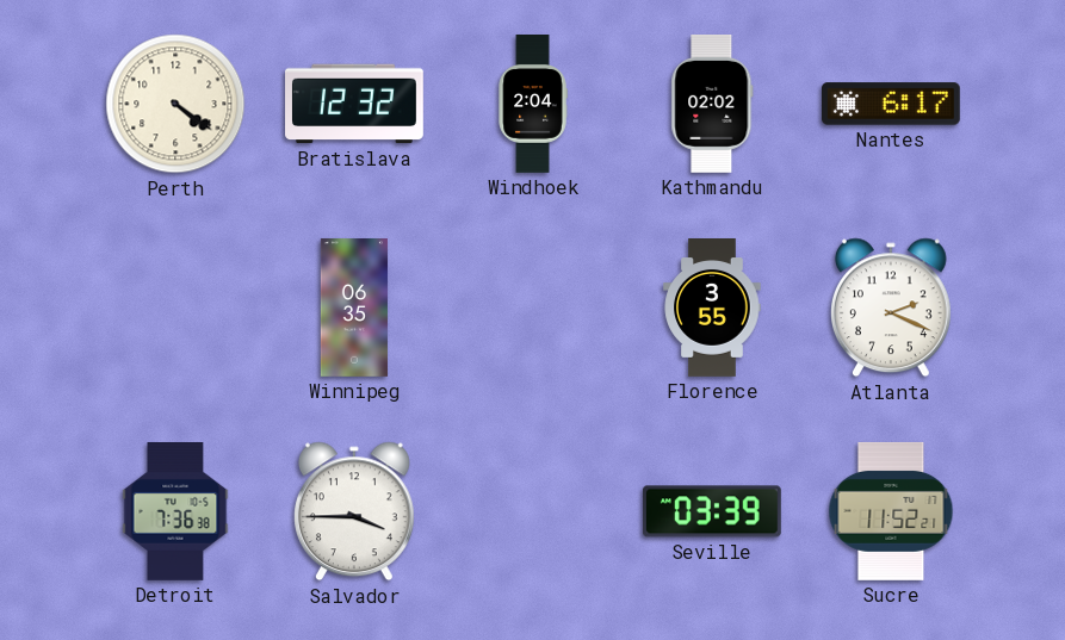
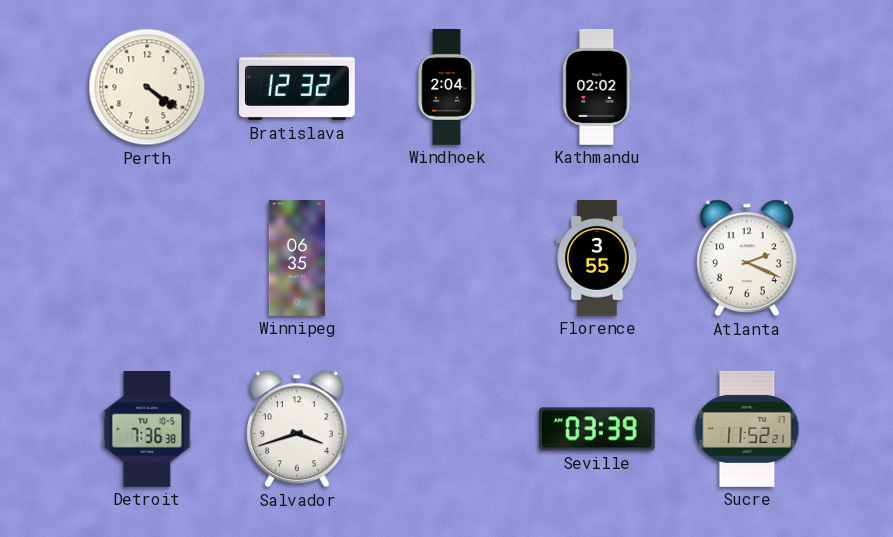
Nantes: 6:17 -> none (891, 104)
Salvador: 3:45 -> 3:42 (297, 429)
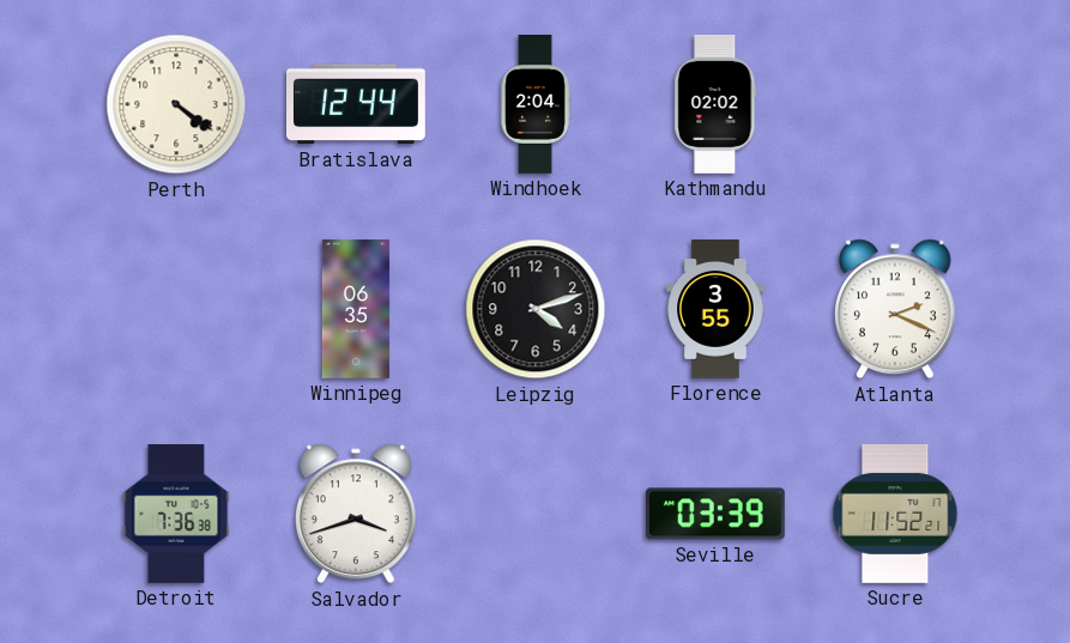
Bratislava: 12:32 -> 12:44 (357, 104)
Leipzig: none -> 4:12 (536, 309)
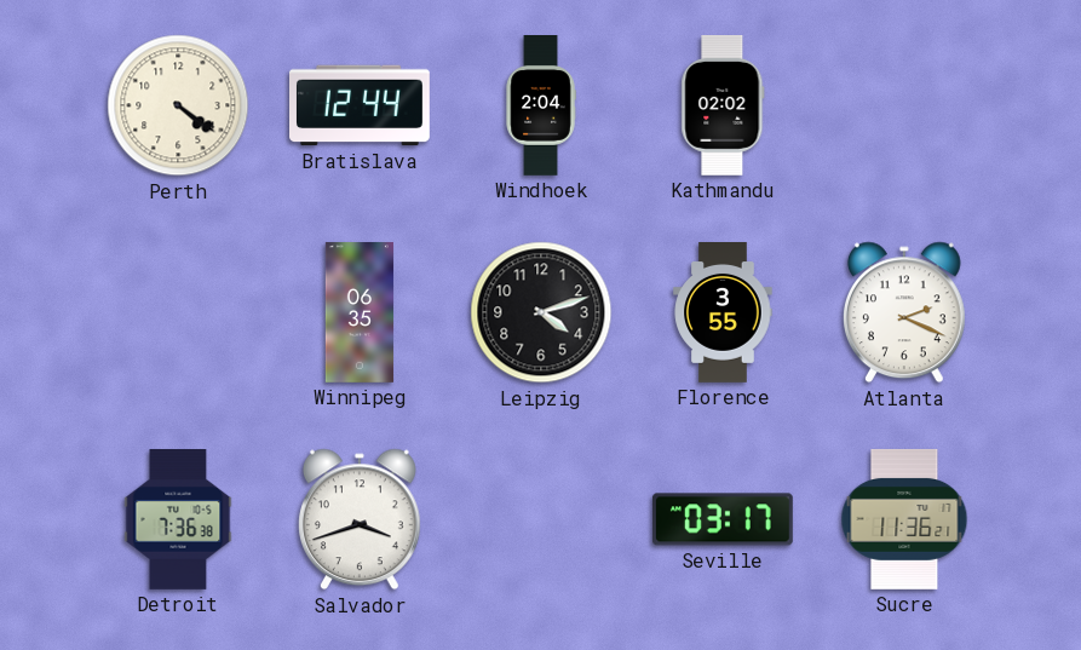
Seville: 03:39 -> 03:17 (723, 519)
Sucre: 11:52 -> 11:36 (904, 519)
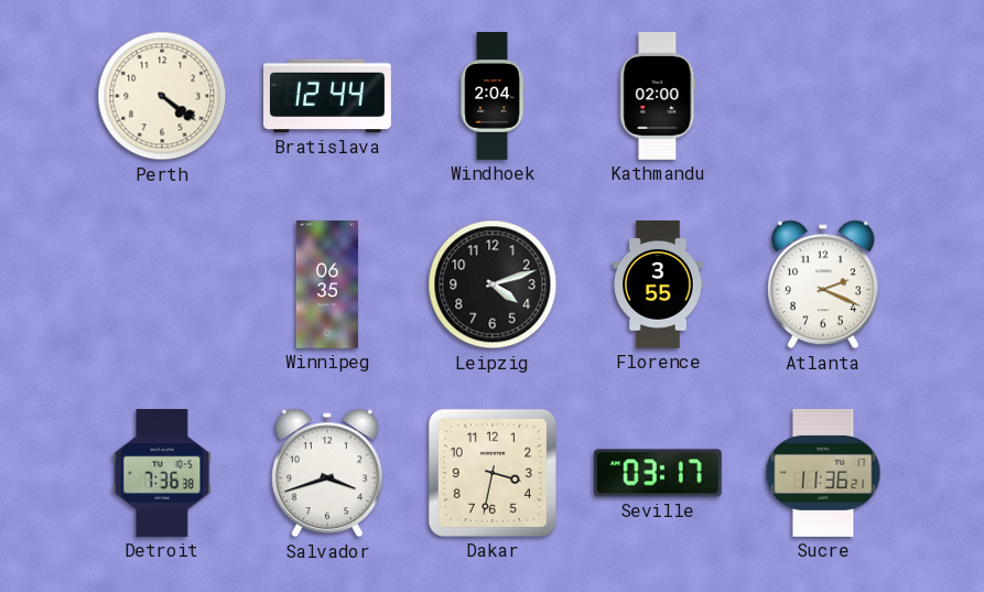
Kathmandu: 02:02 -> 02:00 (658, 97)
Dakar: none -> 3:32 (493, 473)
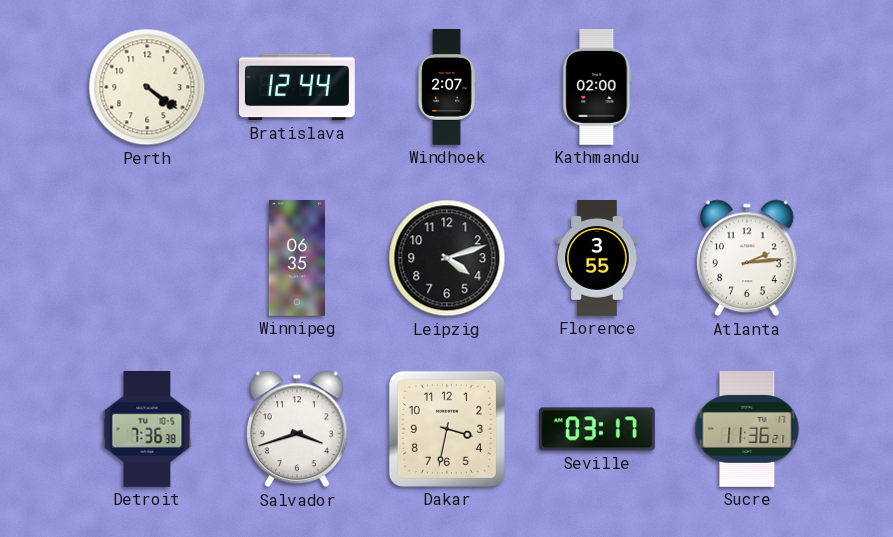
Windhoek: 2:04 -> 2:07 (447, 87)
Atlanta: 2:19 -> 2:14 (747, 258)
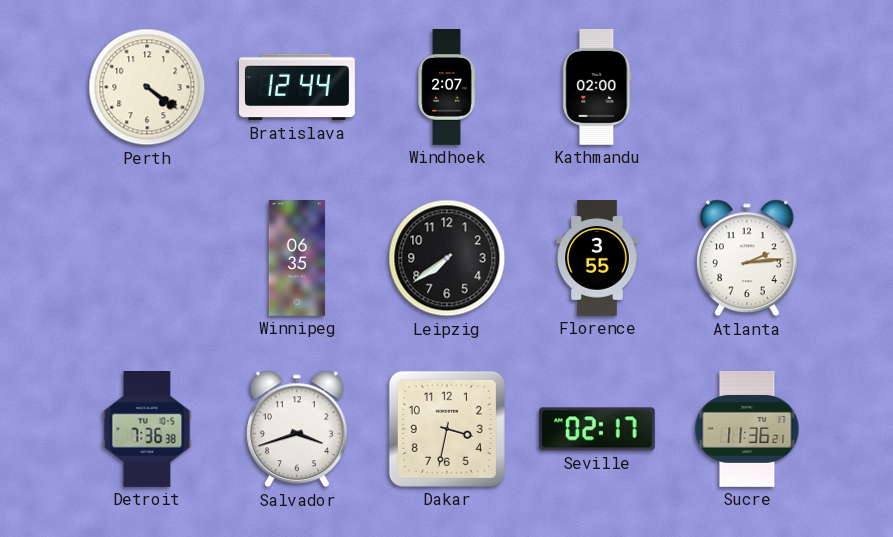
Leipzig: 4:12 -> 7:39 (447, 258)
Seville: 03:17 -> 02:17 (597, 429)
